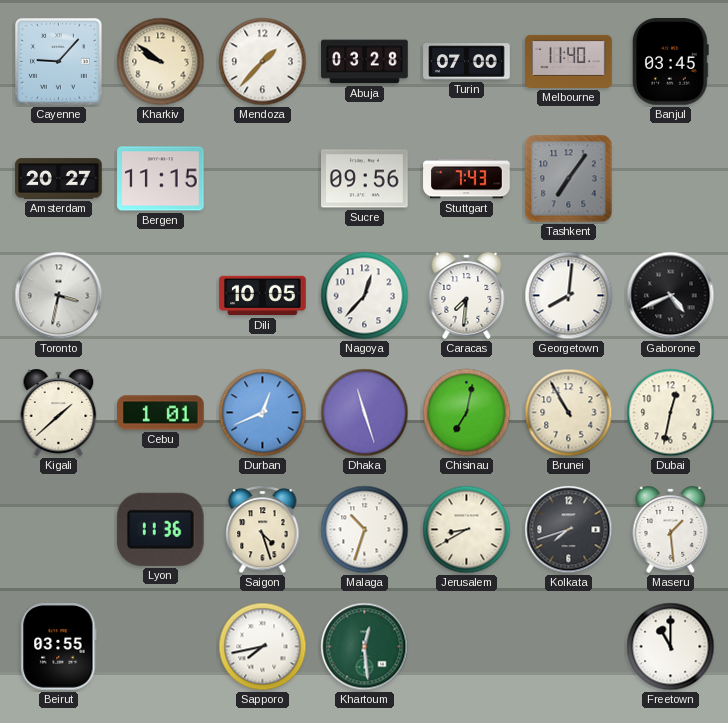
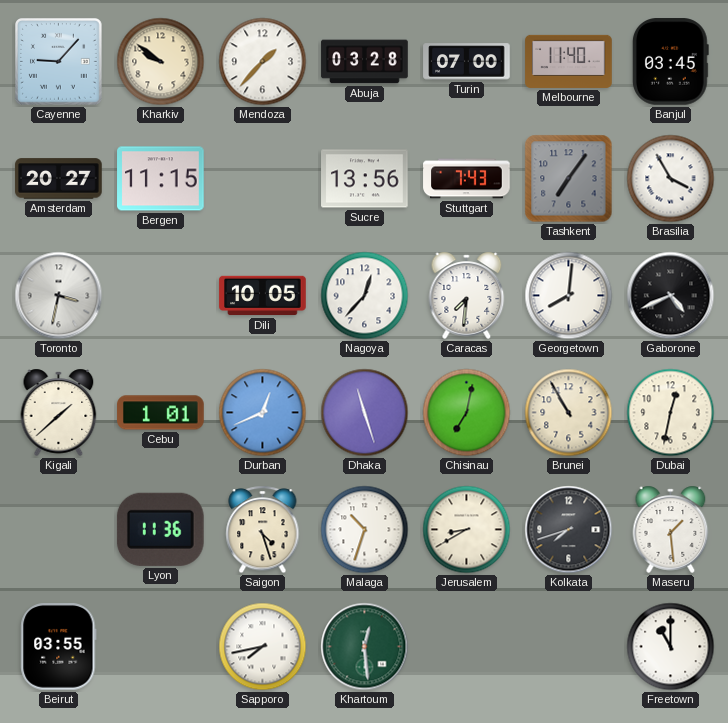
Sucre: 09:56 -> 13:56 (365, 179)
Brasilia: none -> 3:55 (671, 179)
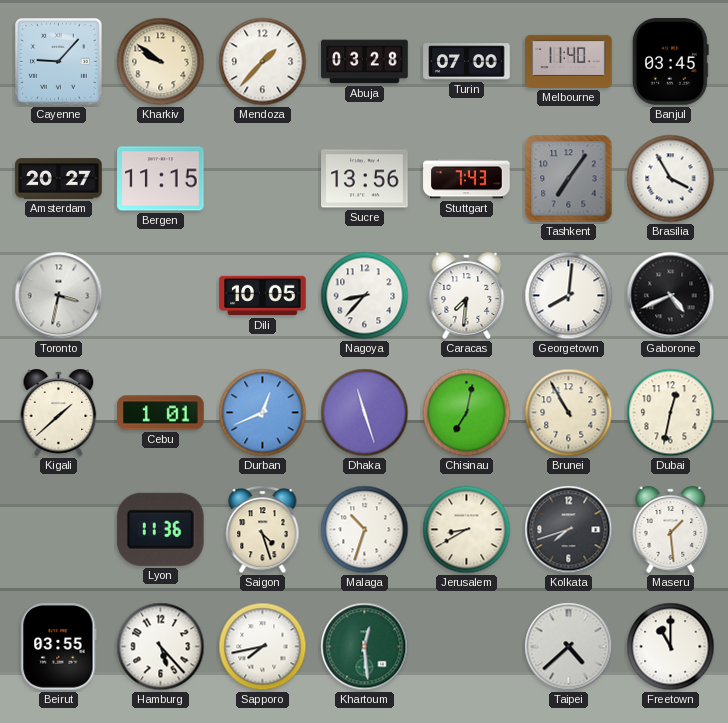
Nagoya: 12:37 -> 8:37 (365, 296)
Hamburg: none -> 5:23 (161, 647)
Taipei: none -> 4:38 (569, 647)
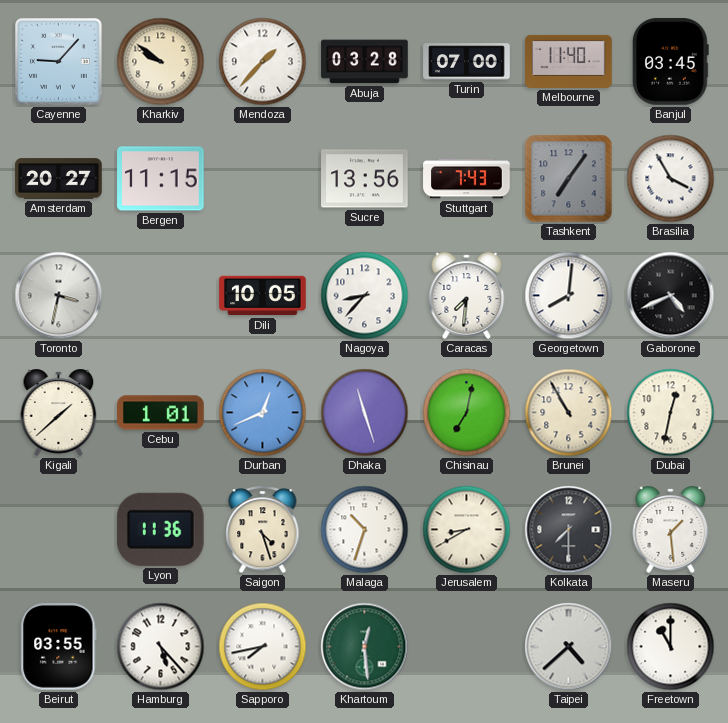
Kolkata: 7:42 -> 7:30 (569, 530)
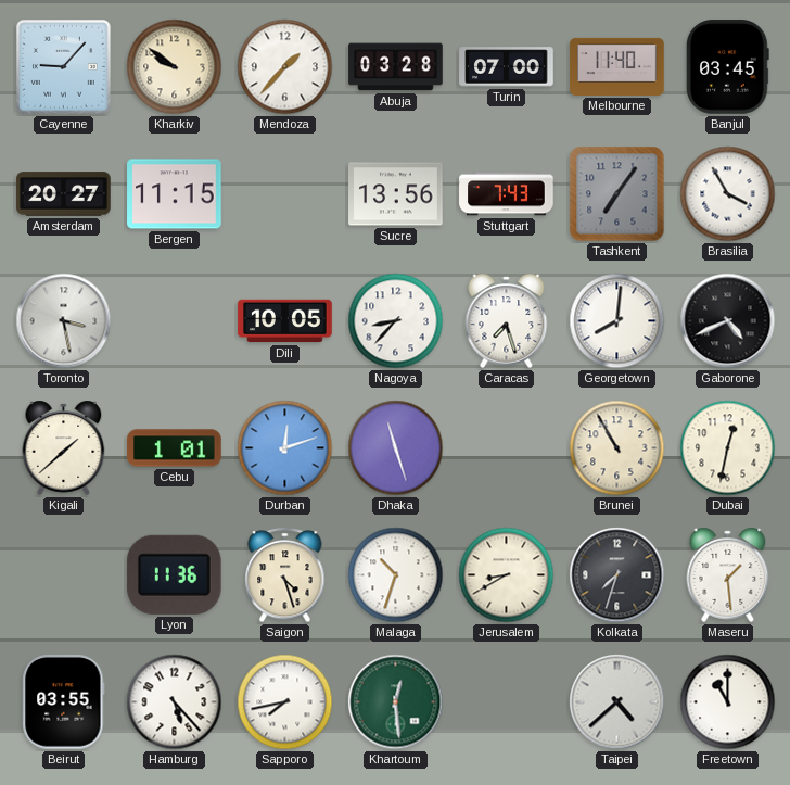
Toronto: 3:32 -> 3:28 (64, 321)
Caracas: 7:31 -> 7:27 (507, 320)
Durban: 12:41 -> 12:12 (285, 448)
Chisinau: 7:02 -> none (467, 413)
Kolkata: 7:30 -> 7:33 (617, 575)
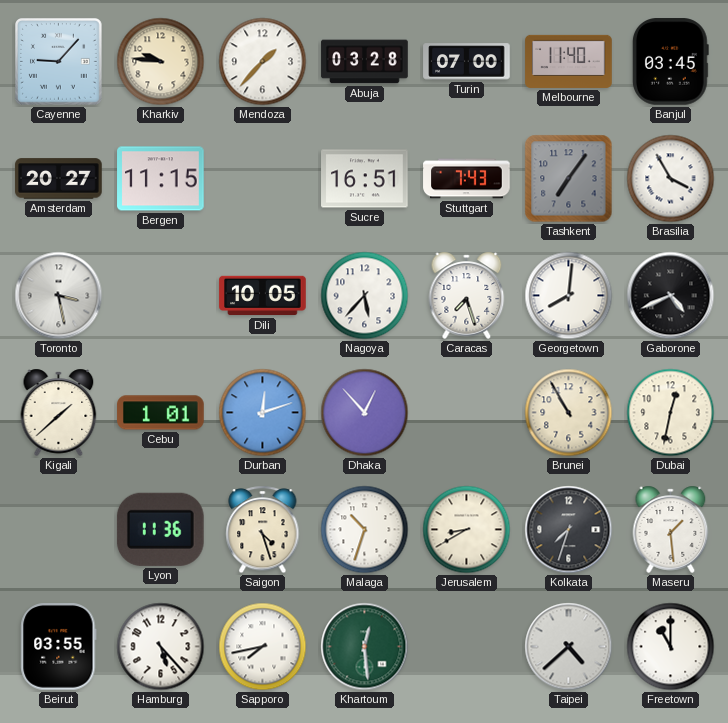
Kharkiv: 9:51 -> 9:46 (161, 62)
Sucre: 13:56 -> 16:51 (365, 179)
Nagoya: 8:37 -> 5:37 (365, 296)
Dhaka: 11:27 -> 12:53 (365, 413)
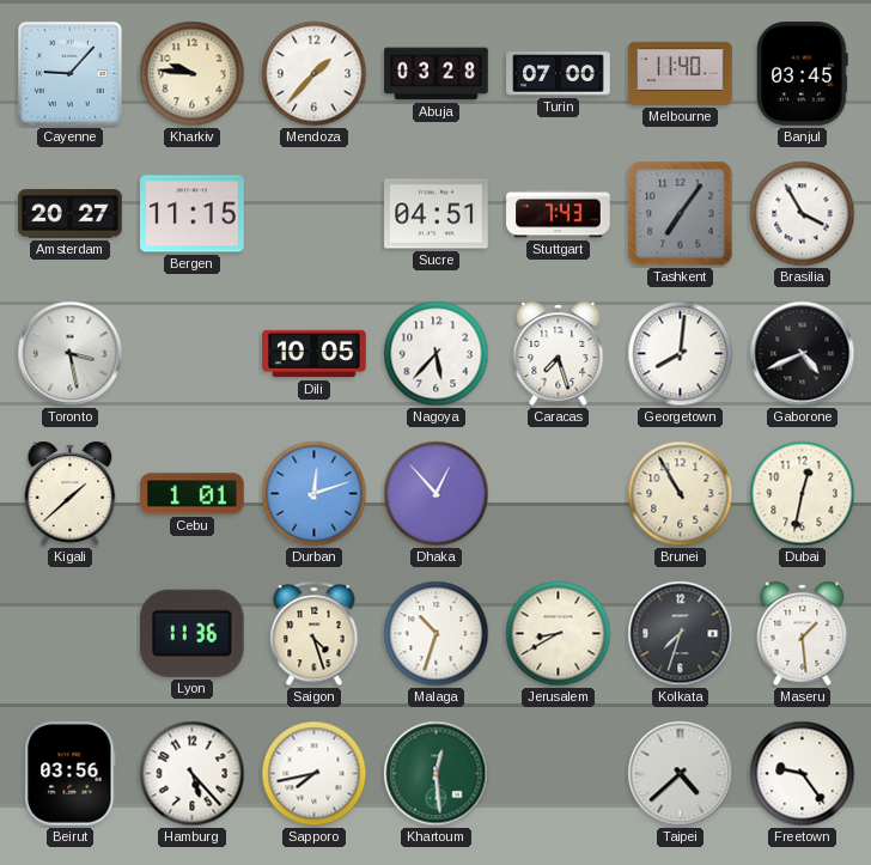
Sucre: 16:51 -> 04:51 (437, 214)
Beirut: 03:55 -> 03:56 (71, 774)
Freetown: 11:00 -> 9:24 (803, 774)
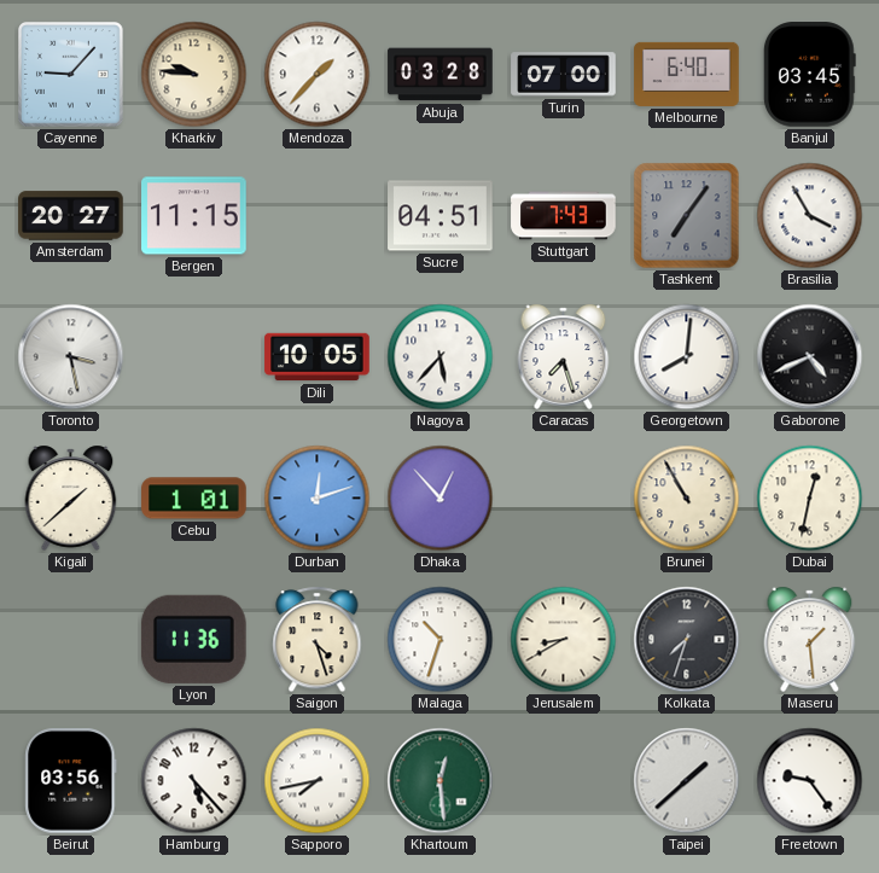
Melbourne: 11:40 -> 6:40 (687, 74)
Taipei: 4:38 -> 1:38 (687, 781)
